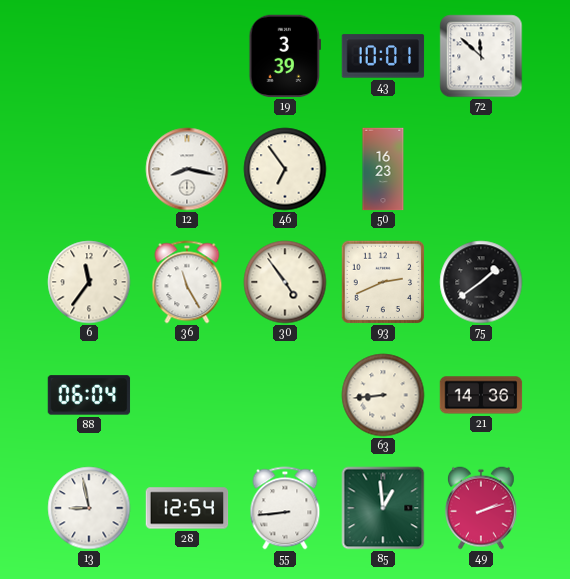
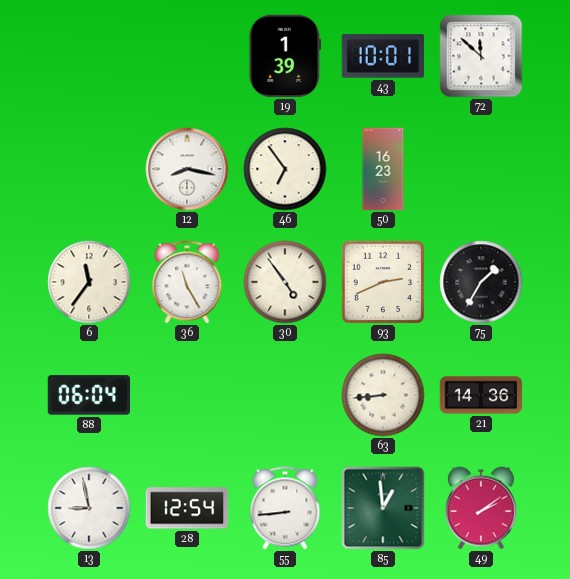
19: 3:39 -> 1:39 (284, 56)
75: 1:39 -> 1:35 (481, 282)
49: 2:12 -> 2:09 (481, 508)
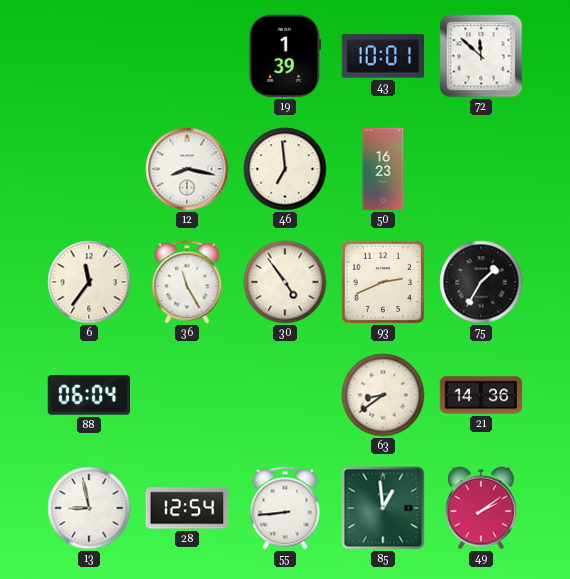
46: 6:54 -> 6:59 (285, 169)
63: 8:44 -> 8:39 (383, 395)
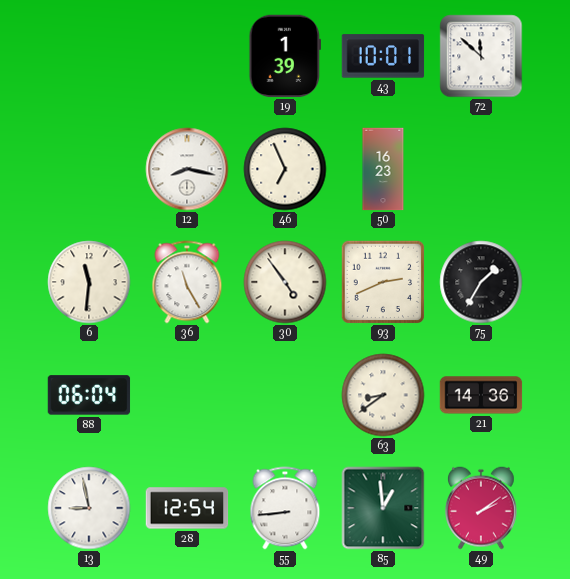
46: 6:59 -> 6:56 (285, 169)
6: 11:36 -> 11:31 (89, 282)
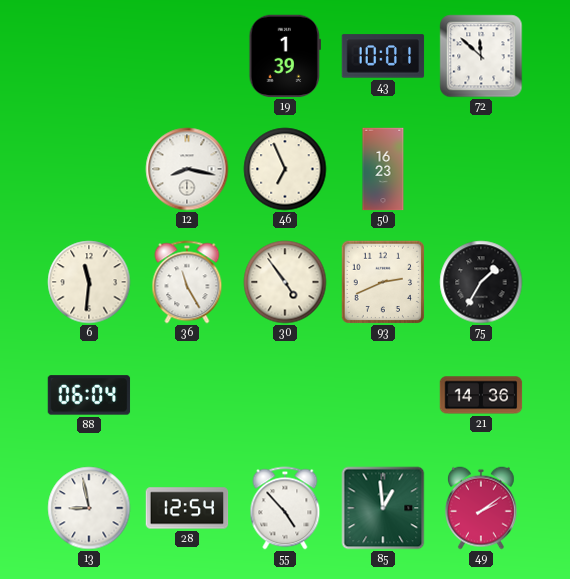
63: 8:39 -> none (383, 395)
55: 8:44 -> 4:53 (285, 508)
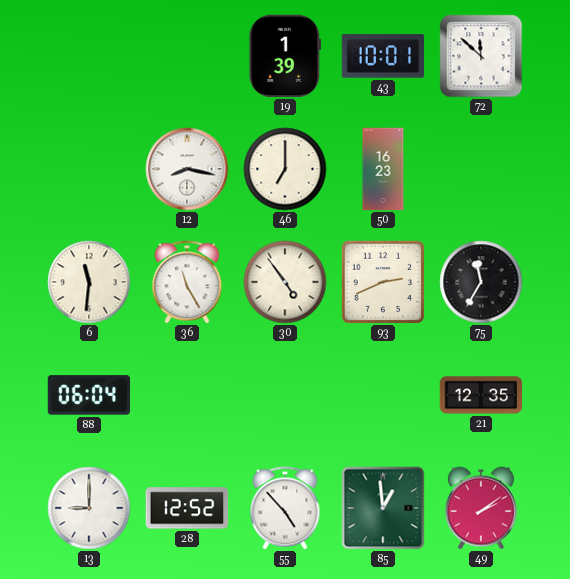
46: 6:56 -> 7:00 (285, 169)
75: 1:35 -> 11:35 (481, 282)
21: 14:36 -> 12:35 (481, 395)
13: 8:58 -> 9:00 (89, 508)
28: 12:54 -> 12:52 (187, 508)
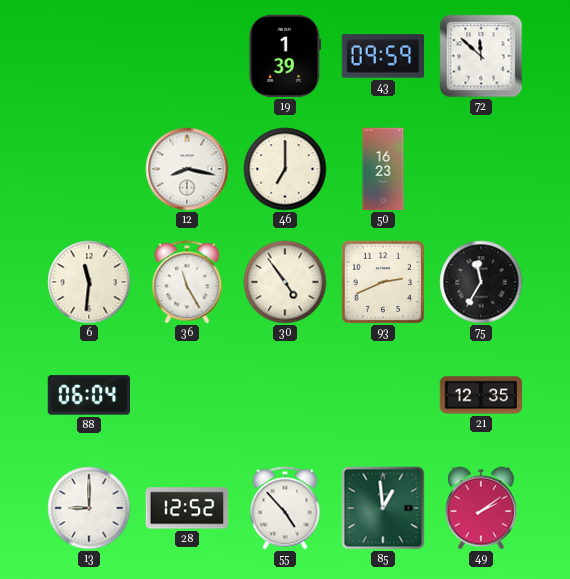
43: 10:01 -> 09:59 (383, 56)
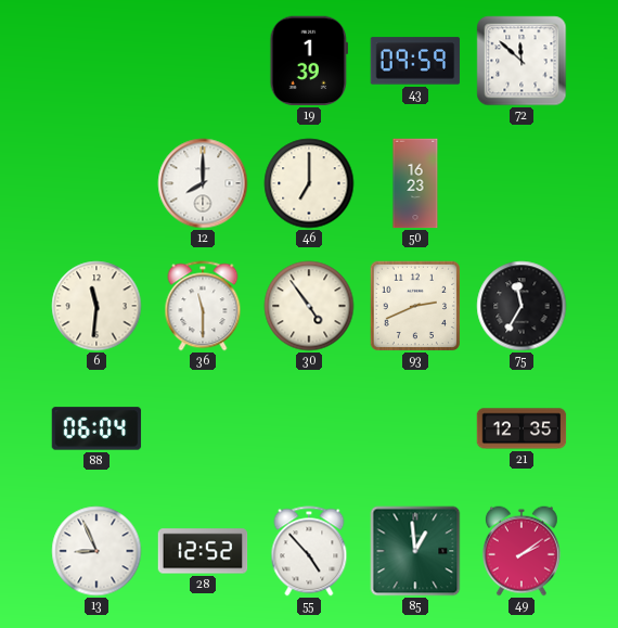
12: 8:17 -> 8:00 (203, 183)
36: 11:25 -> 11:30 (203, 306)
13: 9:00 -> 8:56 (96, 551)
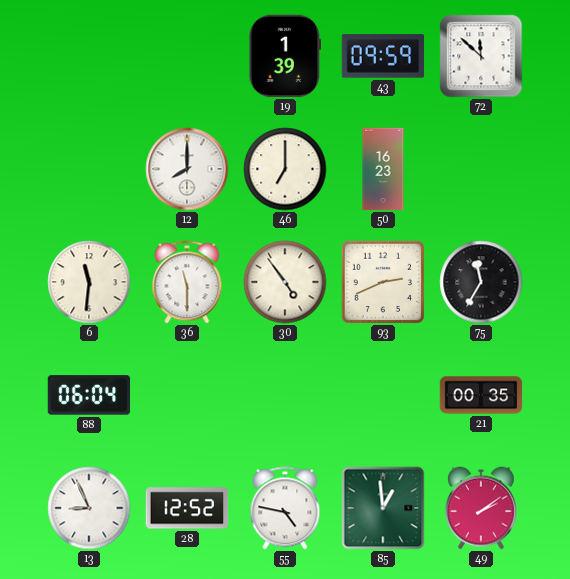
21: 12:35 -> 00:35 (481, 395)
55: 4:53 -> 4:47 (285, 508)
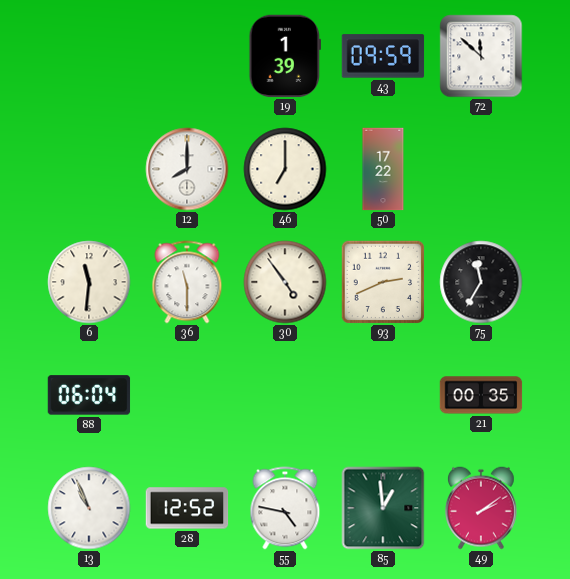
50: 16:23 -> 17:22 (383, 169)
13: 8:56 -> 10:56 (89, 508)
